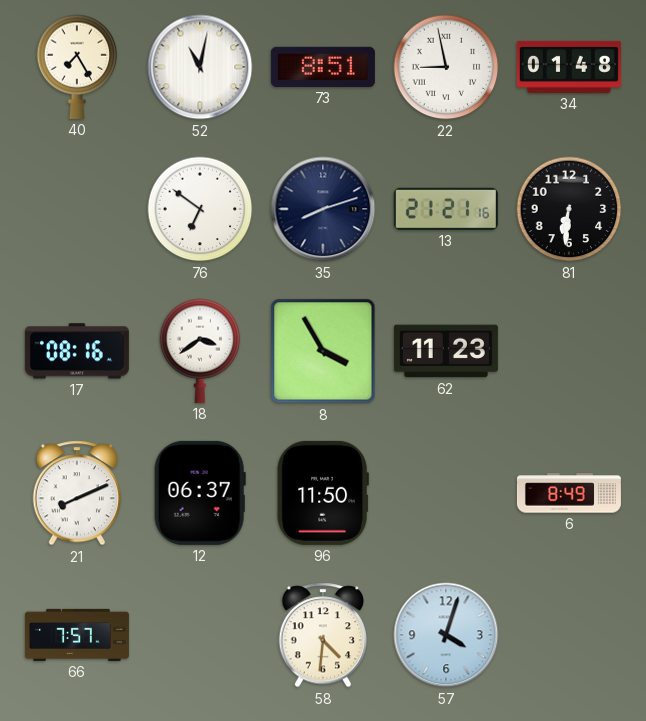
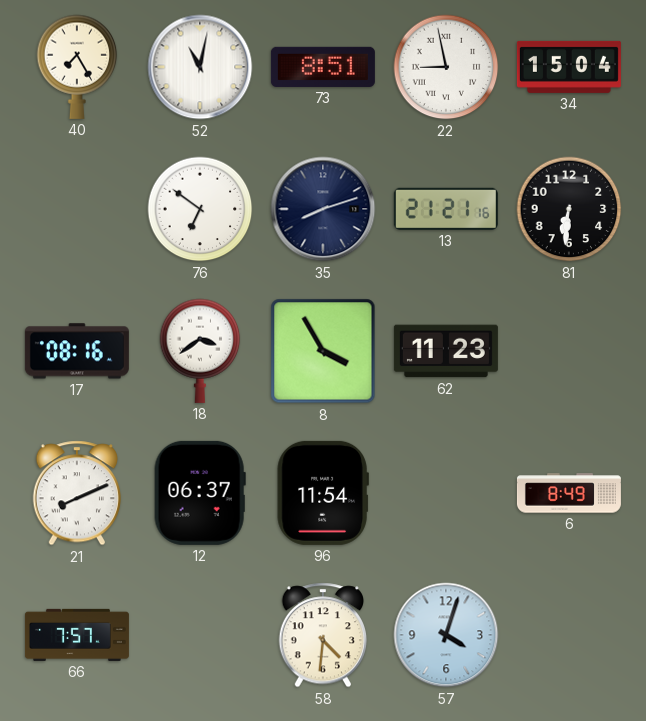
34: 01:48 -> 15:04 (569, 67)
96: 11:50 -> 11:54 (323, 493)
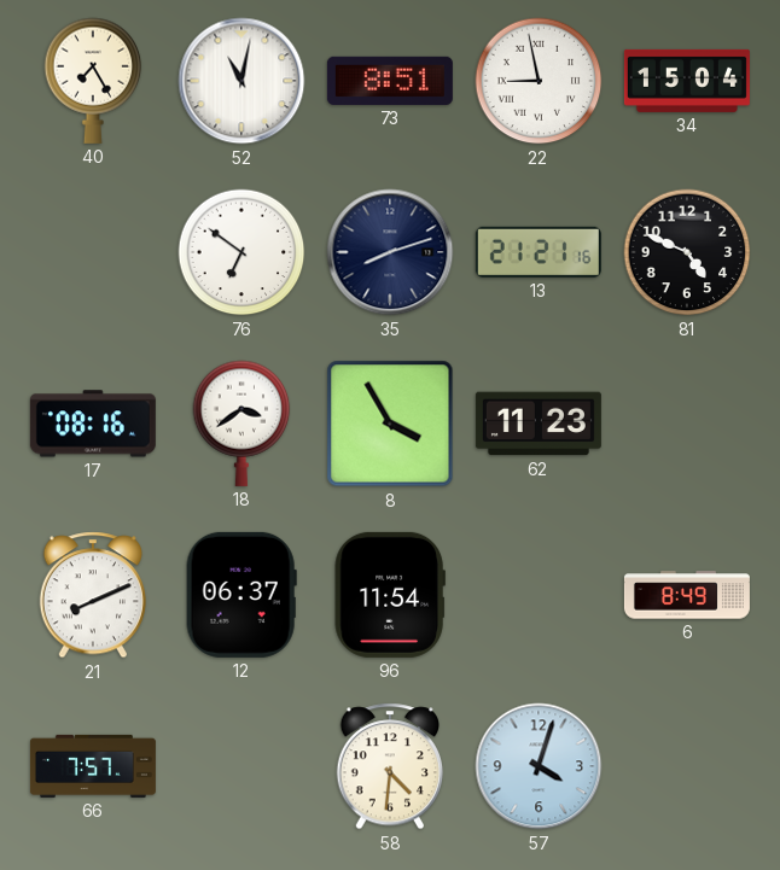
81: 6:31 -> 4:49 (687, 252)
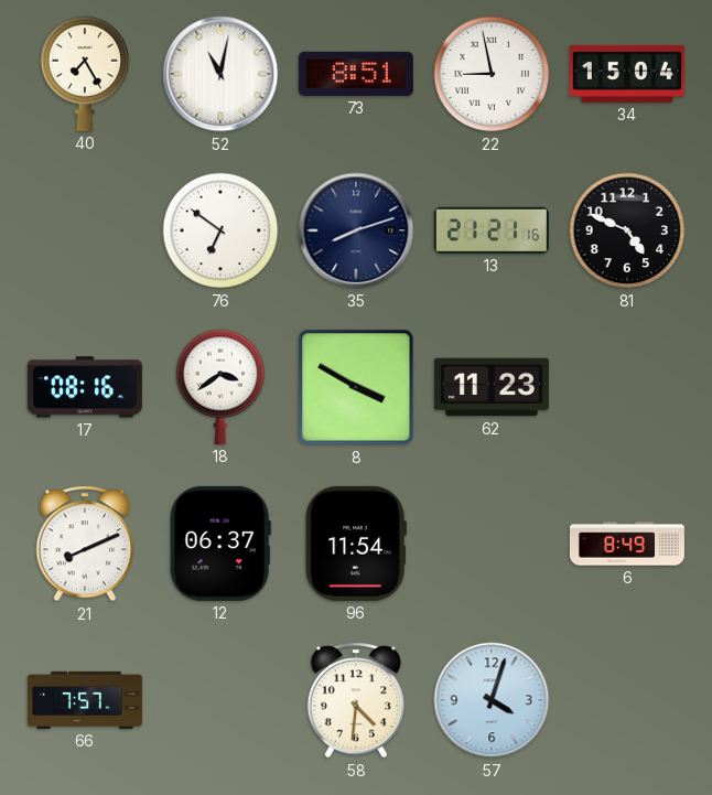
8: 3:55 -> 3:50 (356, 387)
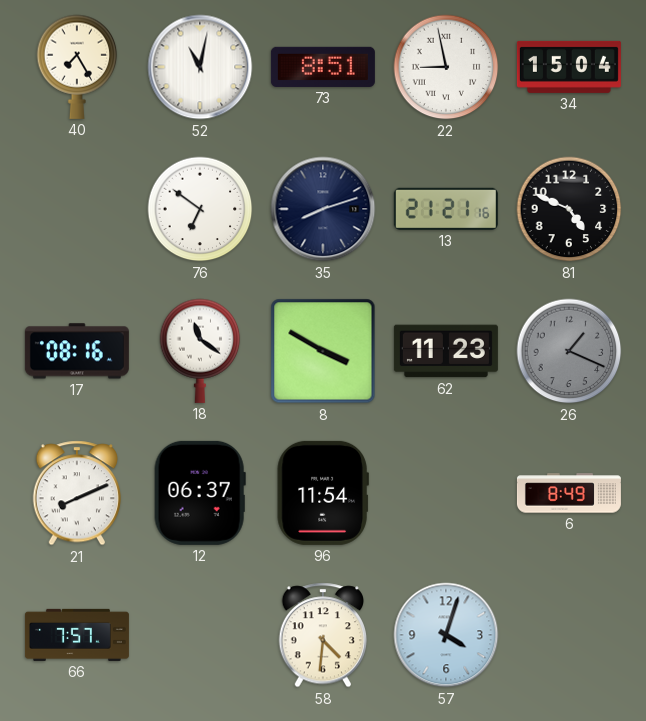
18: 3:39 -> 11:21 (200, 351)
26: none -> 1:19 (569, 351)
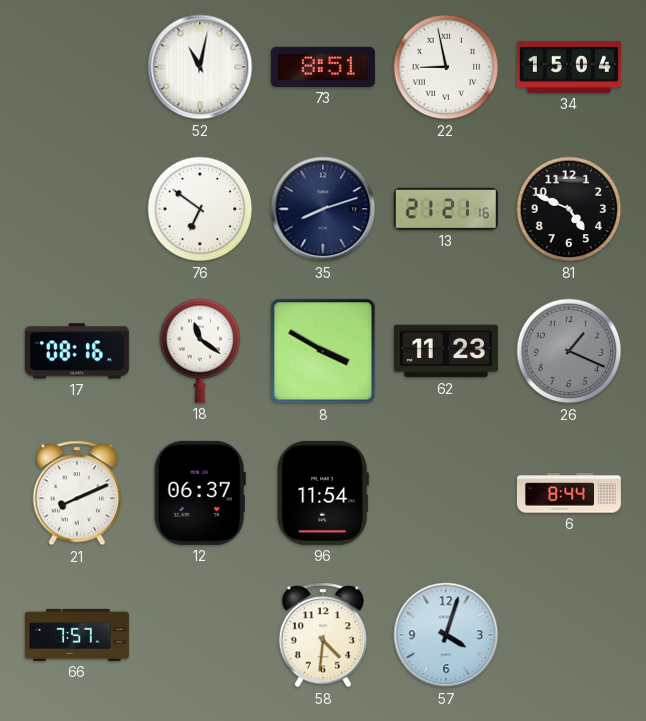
40: 7:25 -> none (77, 67)
6: 8:49 -> 8:44 (569, 493)
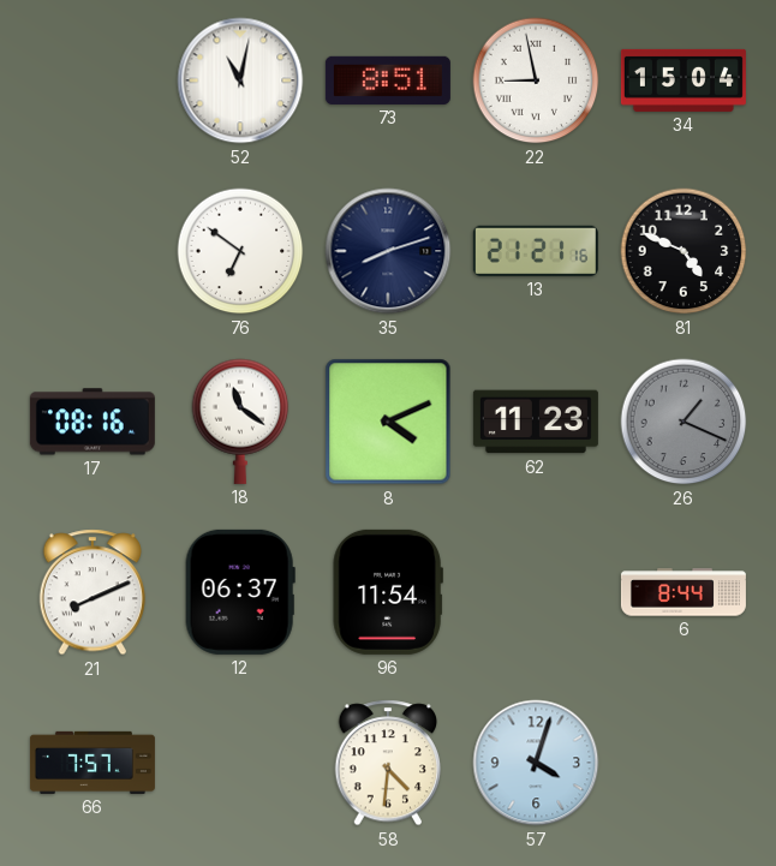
8: 3:50 -> 4:11 (388, 422)
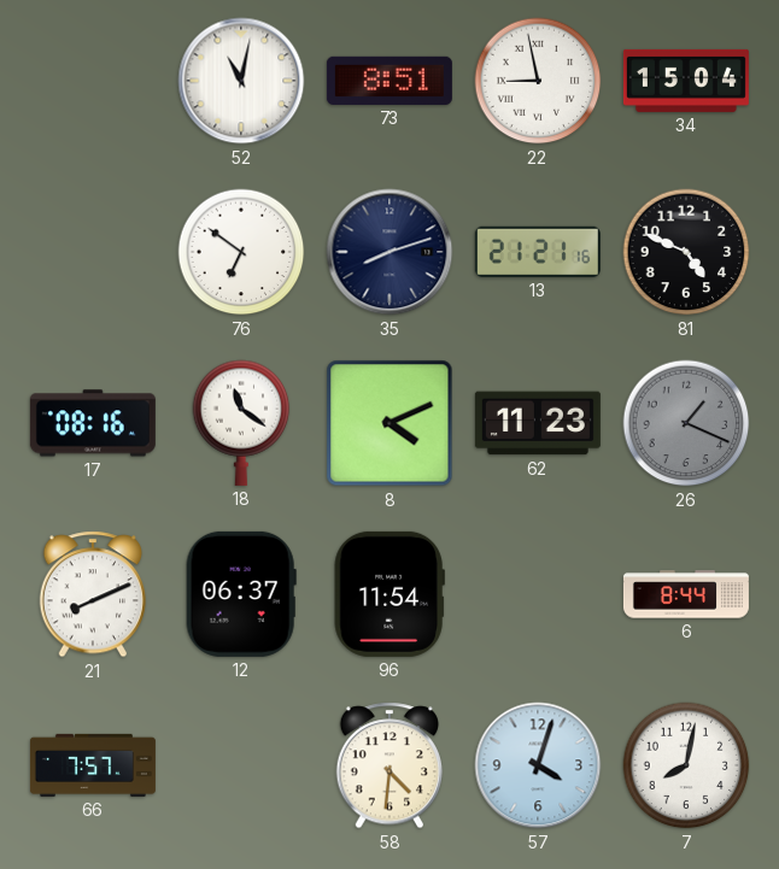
7: none -> 8:02 (686, 765)
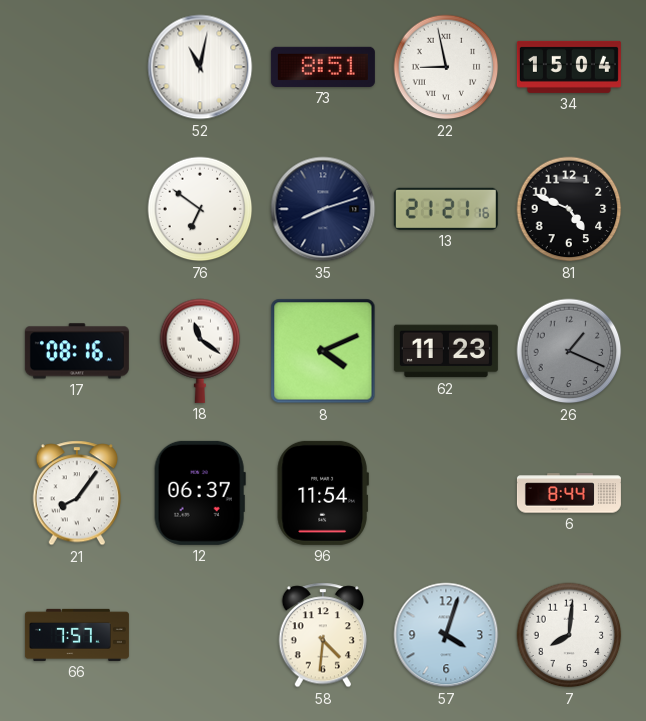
21: 8:11 -> 8:06 (77, 493)
7: 8:02 -> 8:01 (569, 635)
